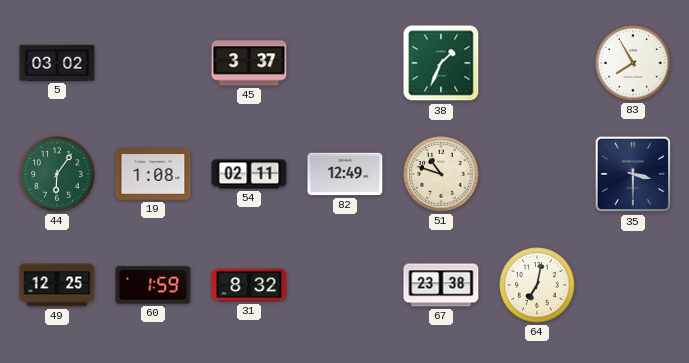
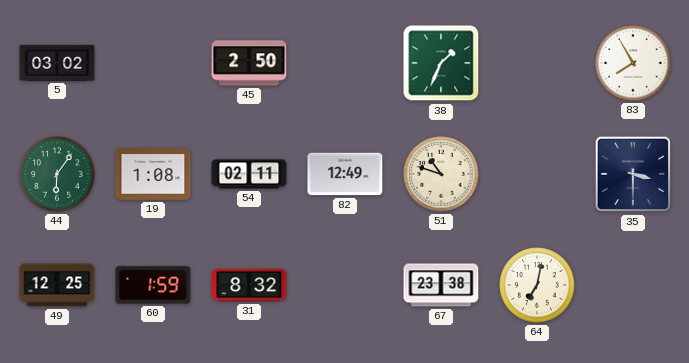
45: 3:37 -> 2:50 (249, 63)
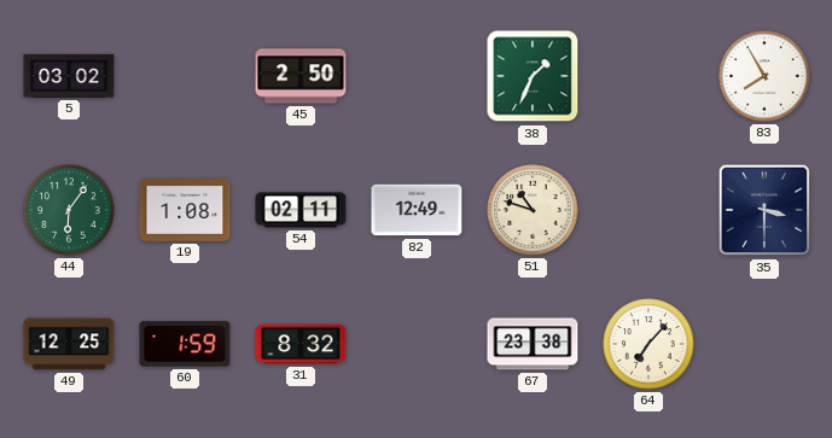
64: 7:02 -> 7:07 (648, 344)
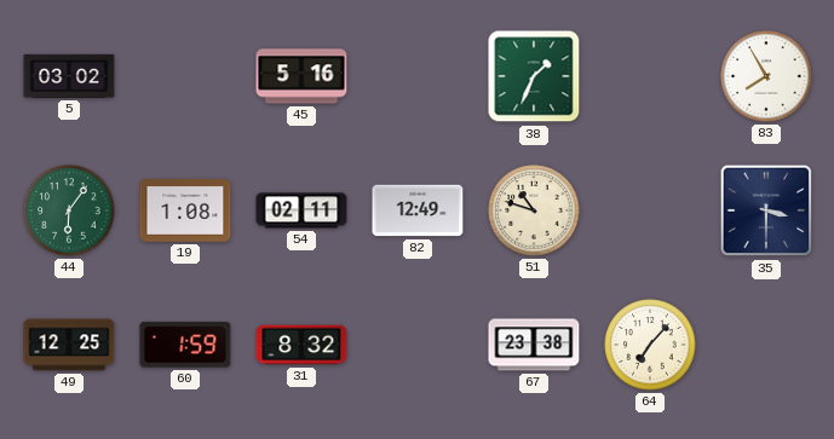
45: 2:50 -> 5:16 (301, 76)
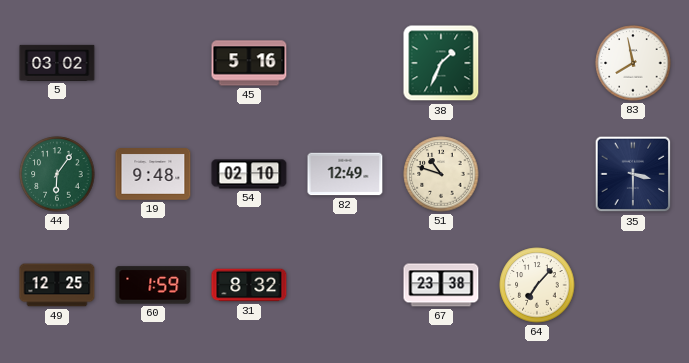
83: 7:55 -> 7:58 (633, 63)
19: 1:08 -> 9:48 (153, 175)
54: 02:11 -> 02:10 (249, 174)
